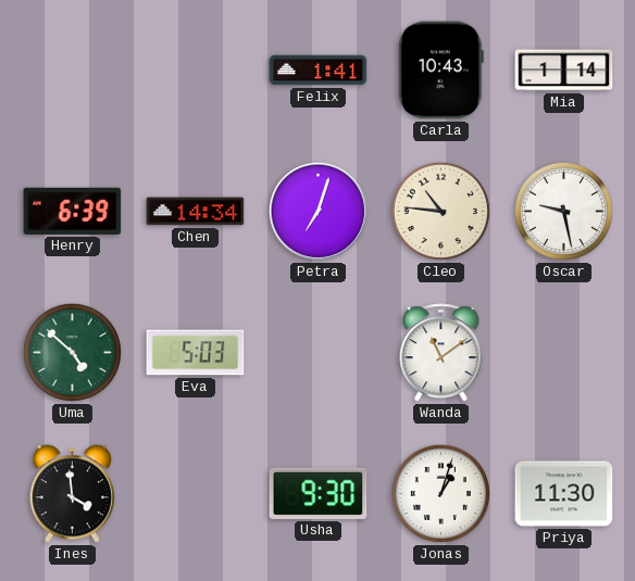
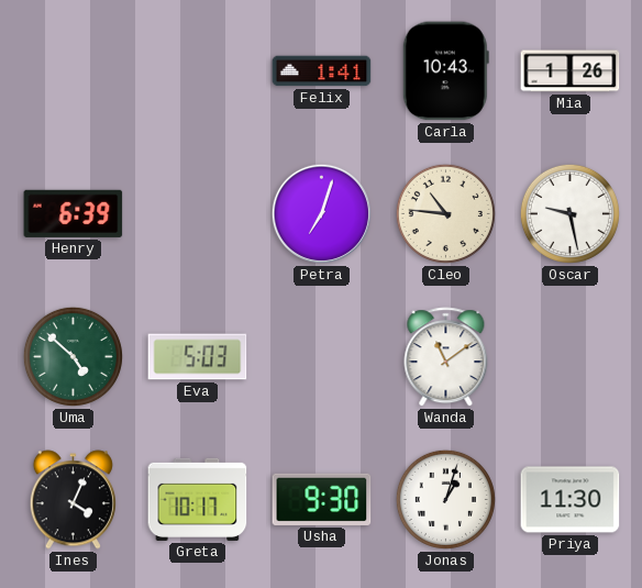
Mia: 1:14 -> 1:26 (571, 71)
Chen: 14:34 -> none (196, 212)
Ines: 3:59 -> 4:04 (73, 500)
Greta: none -> 10:17 (198, 499)
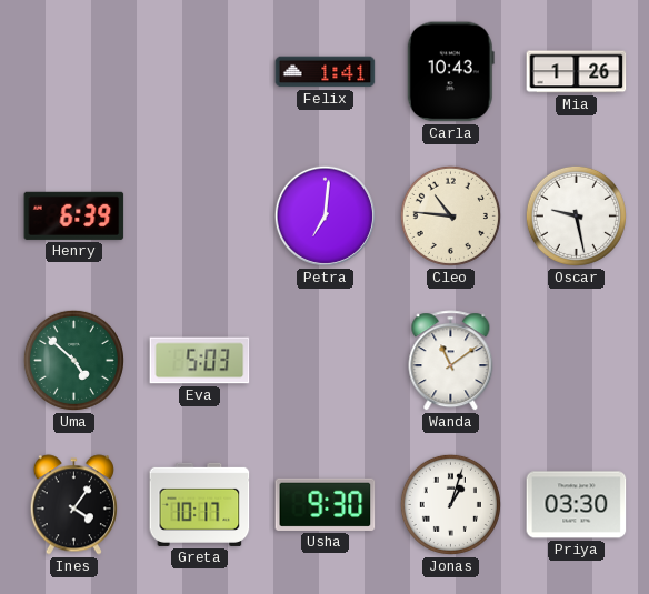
Petra: 7:03 -> 7:01 (324, 215)
Ines: 4:04 -> 4:06 (73, 505)
Priya: 11:30 -> 03:30 (577, 505)
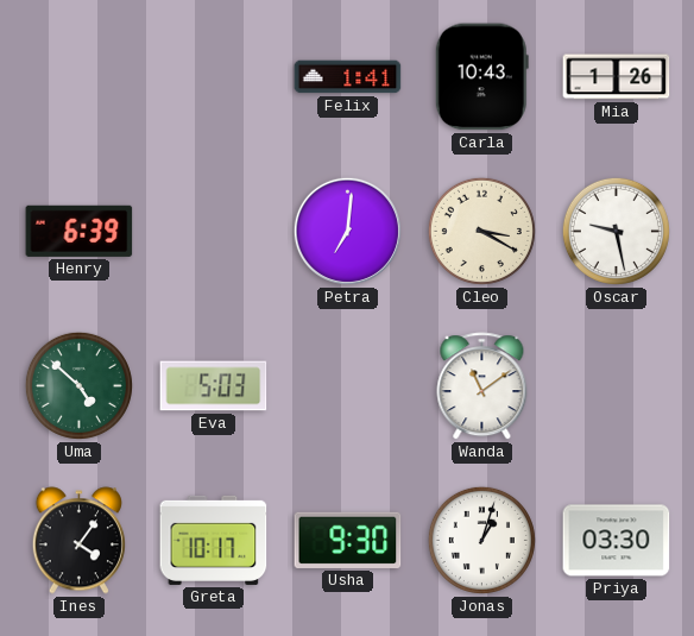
Cleo: 10:46 -> 3:20 (481, 231)
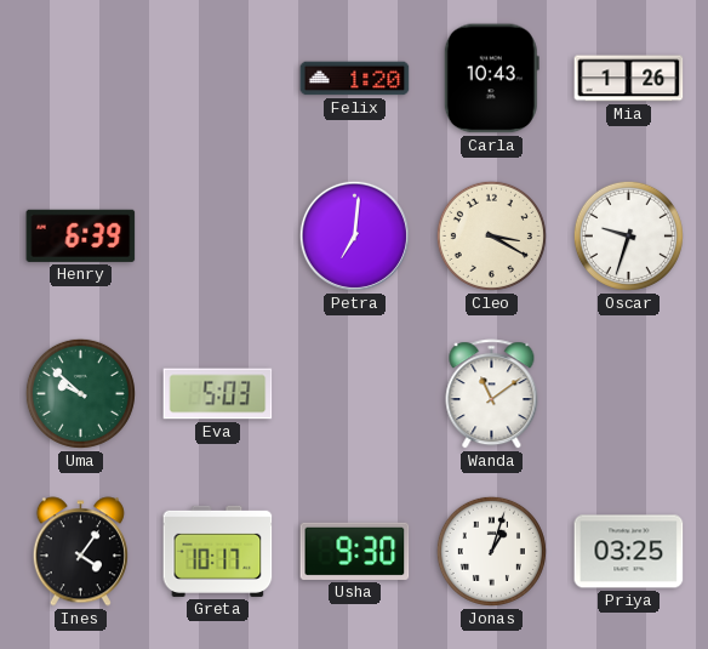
Felix: 1:41 -> 1:20 (355, 79)
Oscar: 9:28 -> 9:33 (628, 235)
Uma: 4:52 -> 9:52 (80, 393)
Priya: 03:30 -> 03:25 (629, 552)
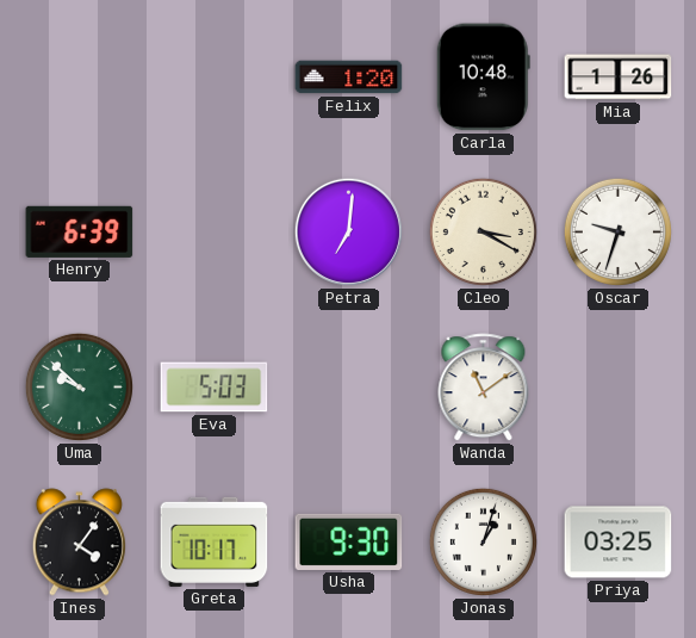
Carla: 10:43 -> 10:48 (483, 78)
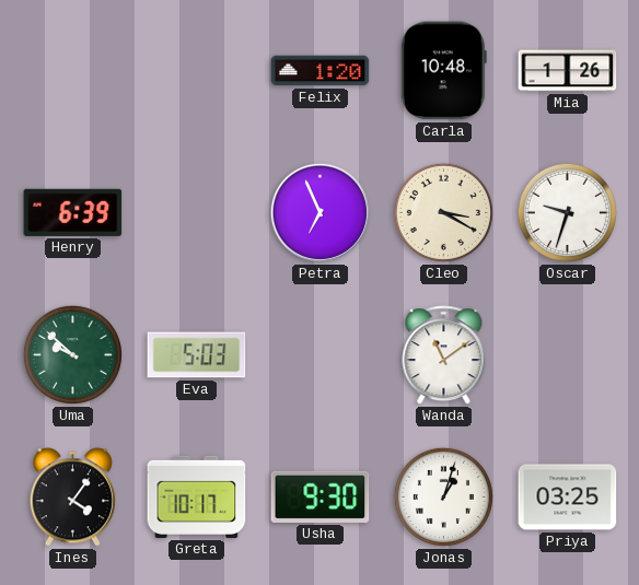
Petra: 7:01 -> 6:56 (319, 212)
